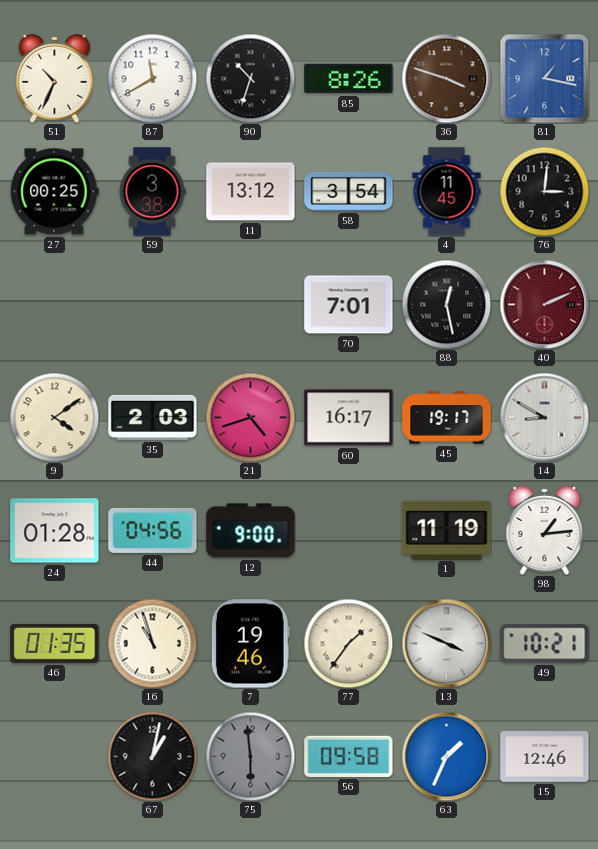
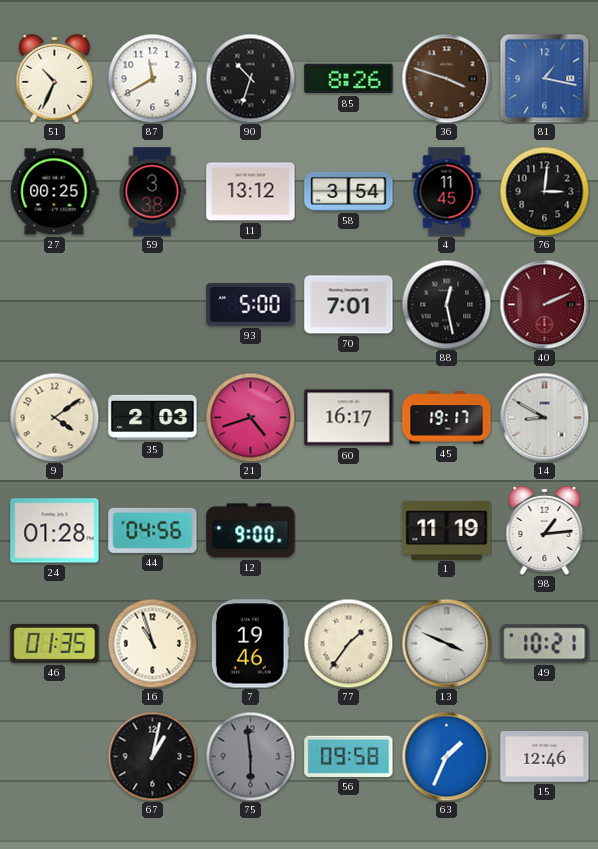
93: none -> 5:00 (251, 304)
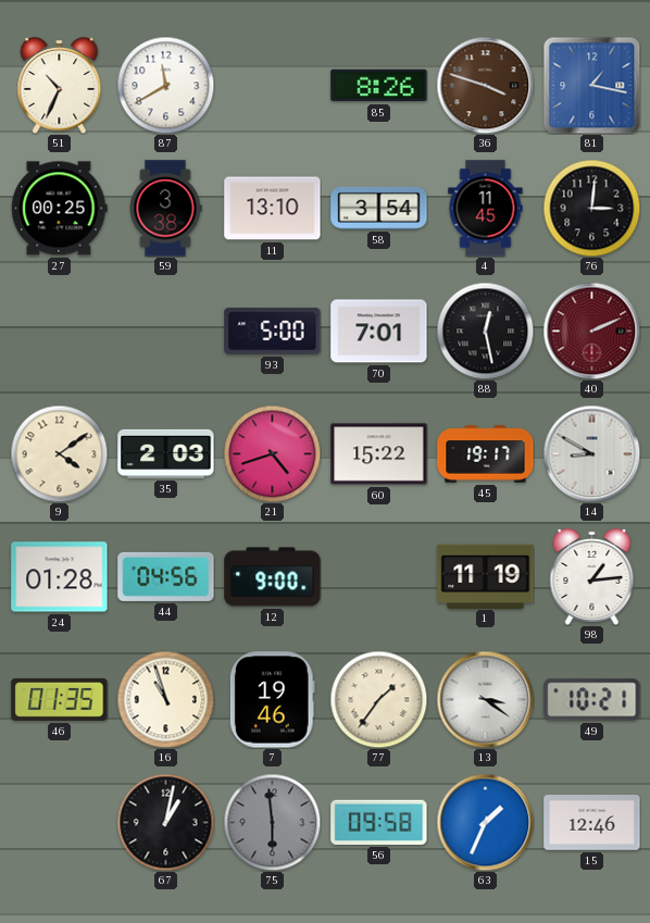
90: 10:33 -> none (250, 78)
11: 13:12 -> 13:10 (273, 209)
60: 16:17 -> 15:22 (379, 454)
13: 3:49 -> 3:21 (485, 699)
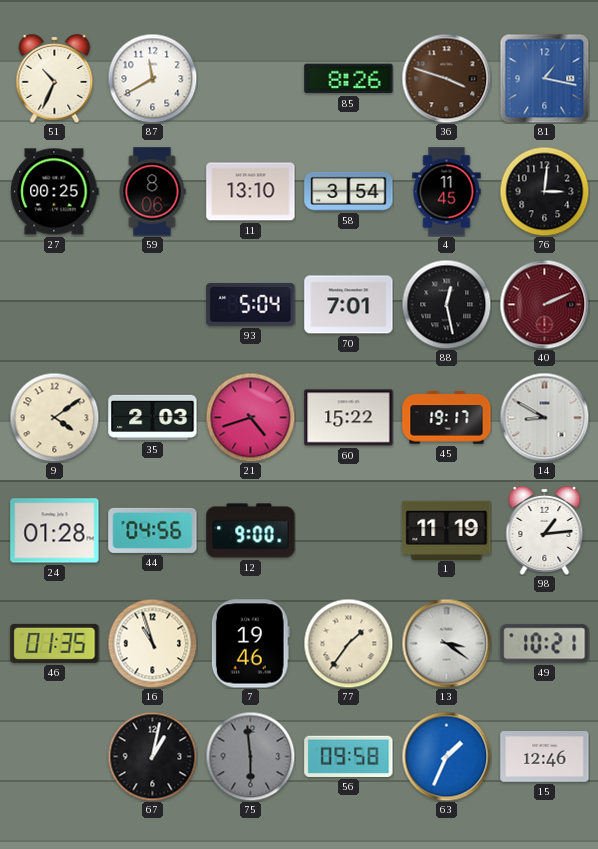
59: 3:38 -> 8:06 (152, 192)
93: 5:00 -> 5:04 (251, 304)
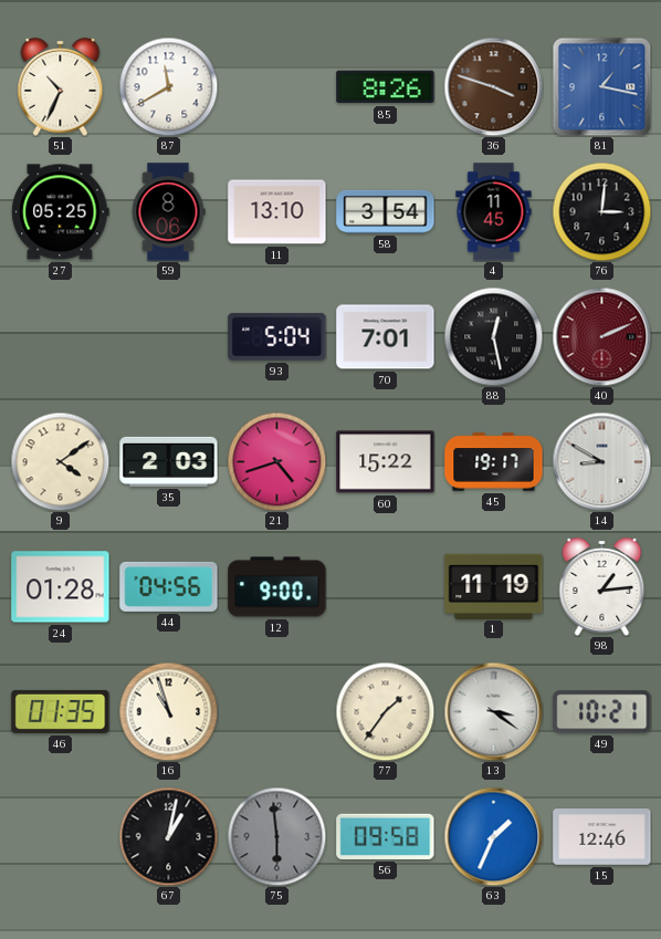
27: 00:25 -> 05:25 (61, 212)
7: 19:46 -> none (250, 644)
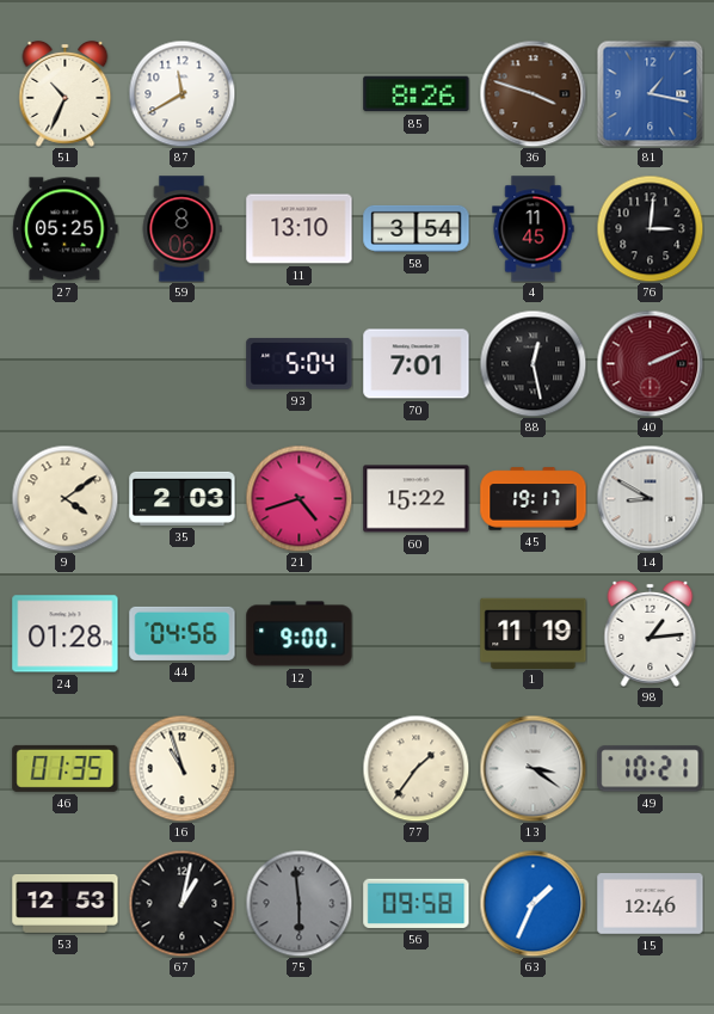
53: none -> 12:53 (66, 903)
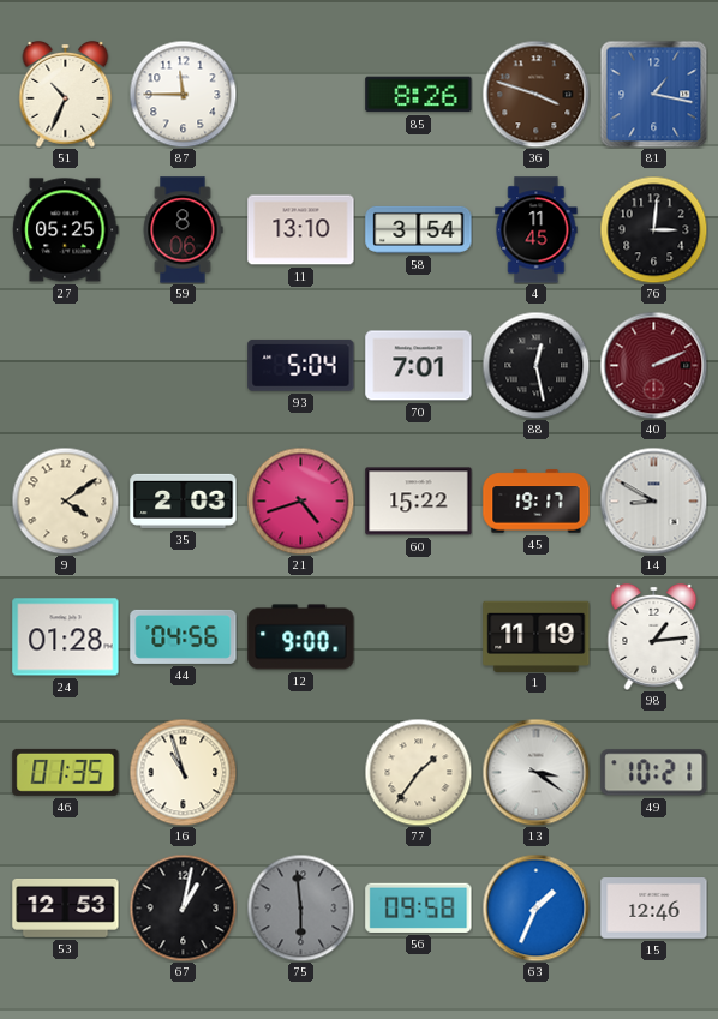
87: 11:40 -> 11:45 (183, 94)
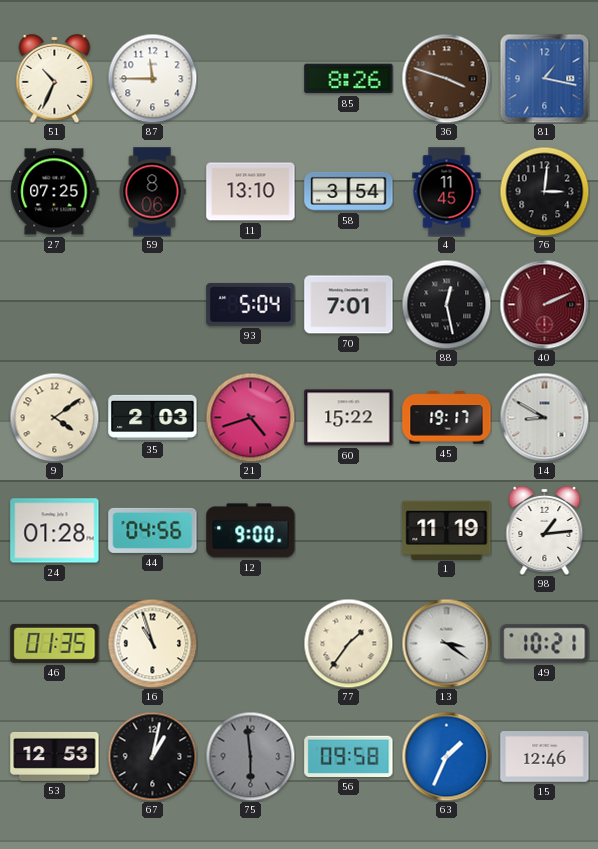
27: 05:25 -> 07:25 (55, 192)
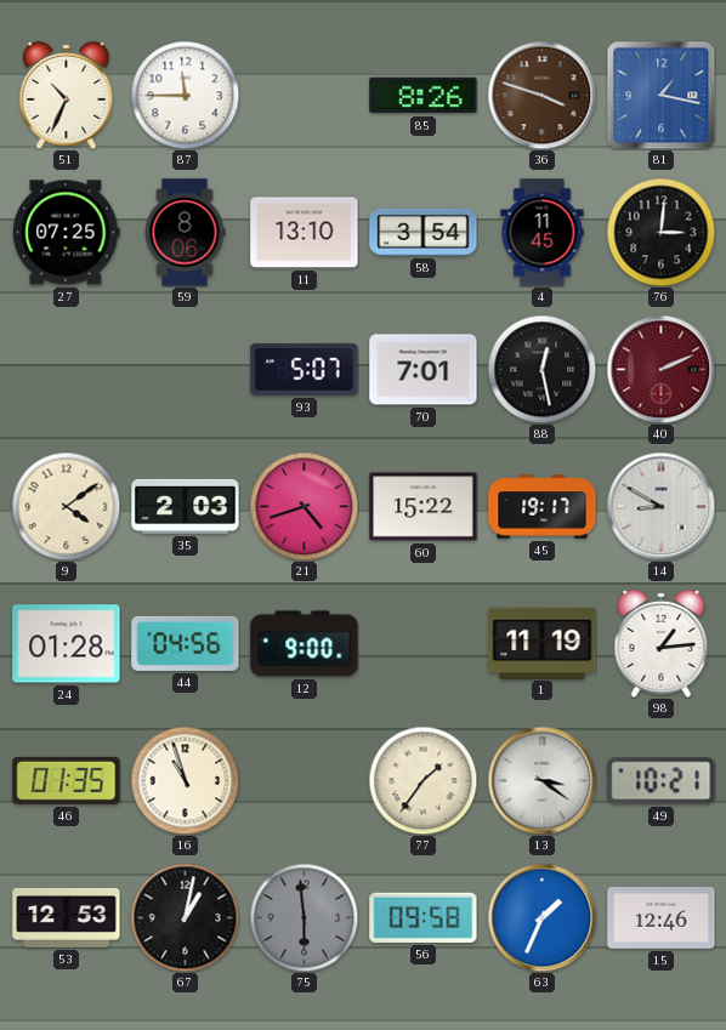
93: 5:04 -> 5:07 (305, 369)
